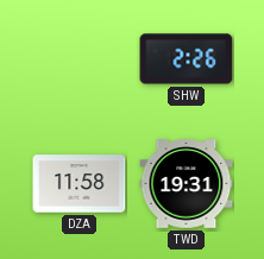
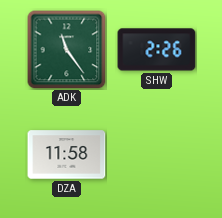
ADK: none -> 11:24 (67, 50)
TWD: 19:31 -> none (187, 184)
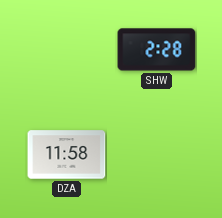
ADK: 11:24 -> none (67, 50)
SHW: 2:26 -> 2:28 (157, 50)
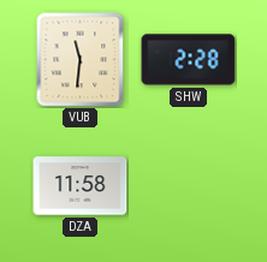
VUB: none -> 11:31 (81, 60)
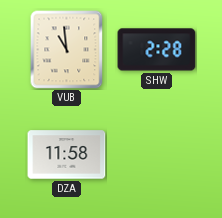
VUB: 11:31 -> 10:59 (67, 50)
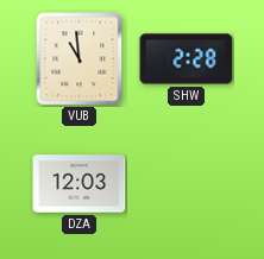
DZA: 11:58 -> 12:03 (80, 184)
